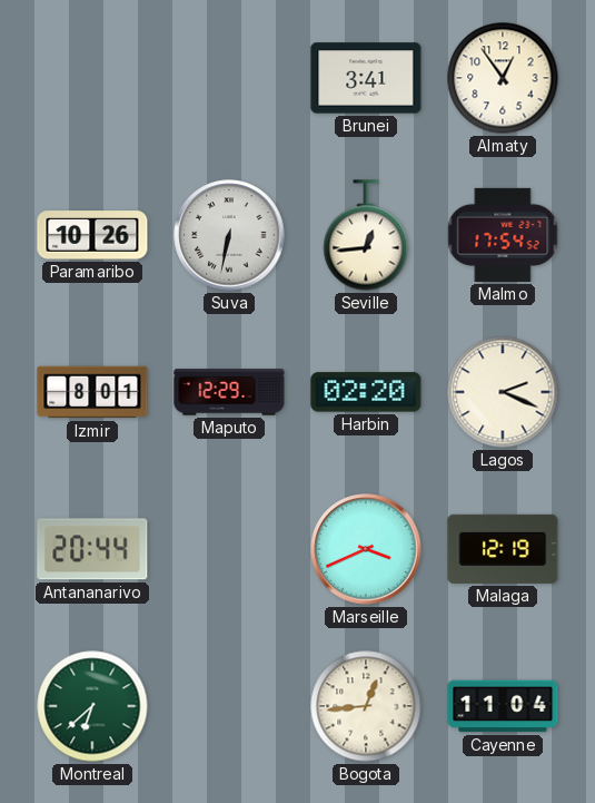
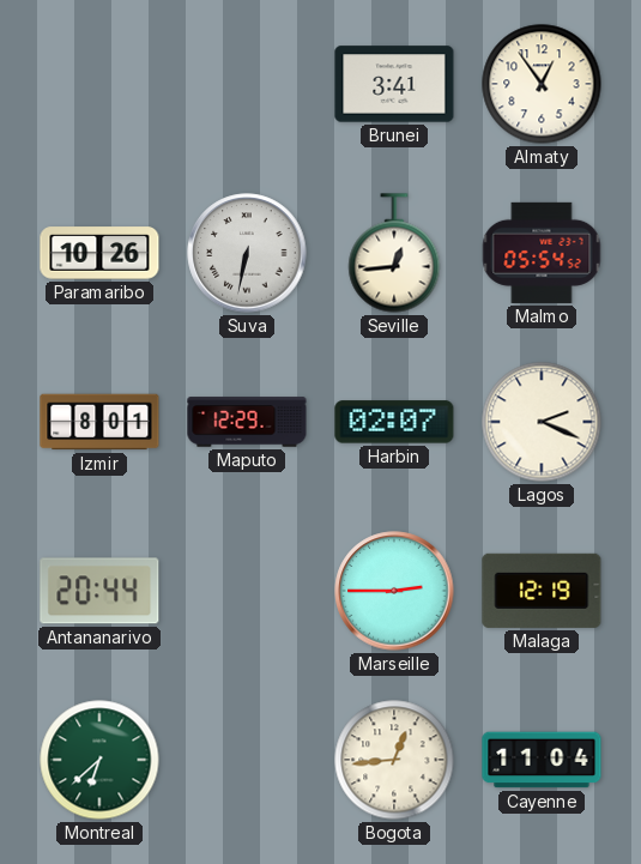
Malmo: 17:54 -> 05:54 (542, 253)
Harbin: 02:20 -> 02:07 (394, 422)
Marseille: 3:41 -> 2:45 (394, 591)
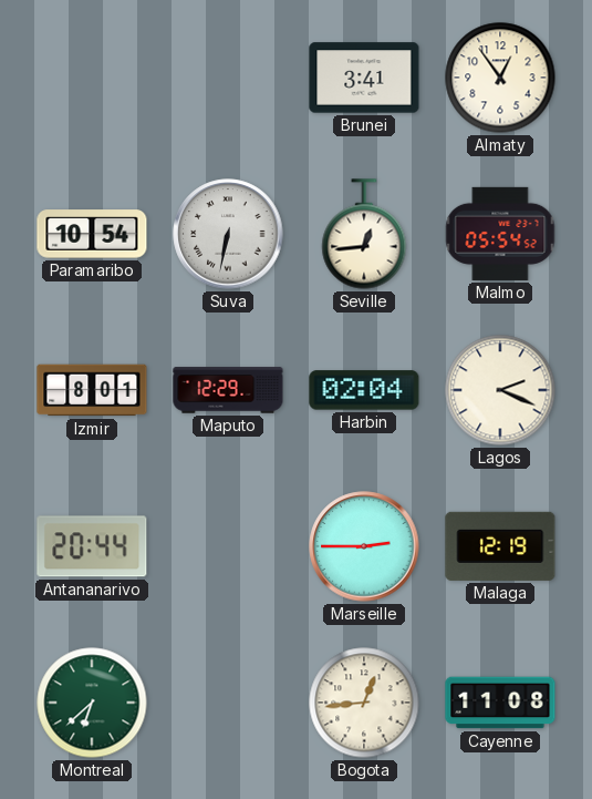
Paramaribo: 10:26 -> 10:54 (92, 234)
Harbin: 02:07 -> 02:04 (364, 390)
Cayenne: 11:04 -> 11:08 (500, 703)
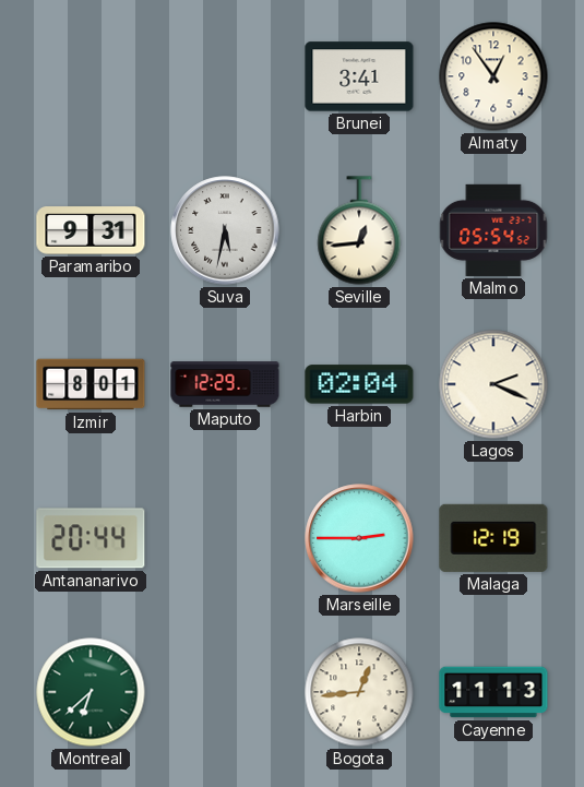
Paramaribo: 10:54 -> 9:31 (91, 230)
Suva: 6:32 -> 5:32 (225, 230)
Cayenne: 11:08 -> 11:13 (493, 692)
